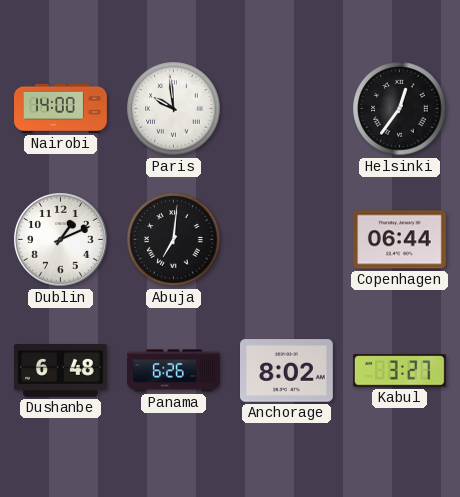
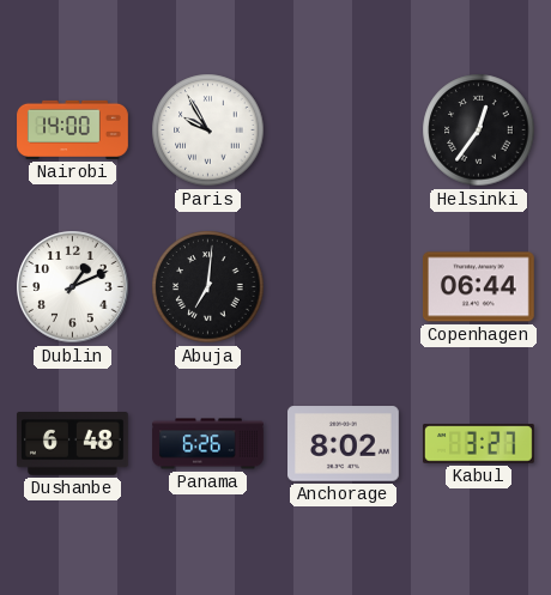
Paris: 9:59 -> 9:55 (208, 130)
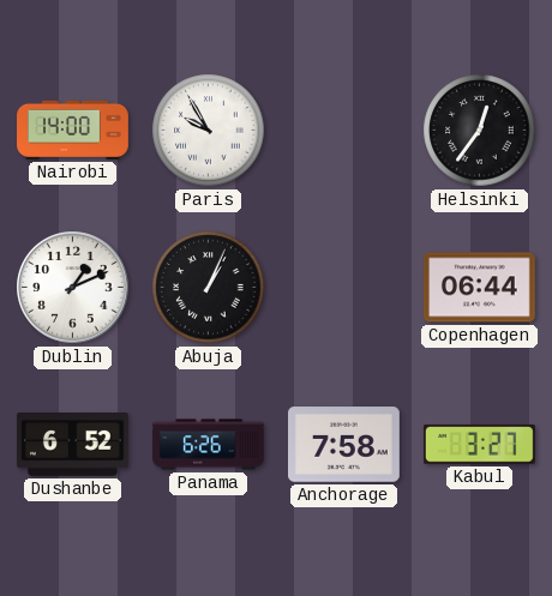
Abuja: 7:01 -> 1:04 (209, 288)
Dushanbe: 6:48 -> 6:52 (72, 445)
Anchorage: 8:02 -> 7:58 (344, 445)
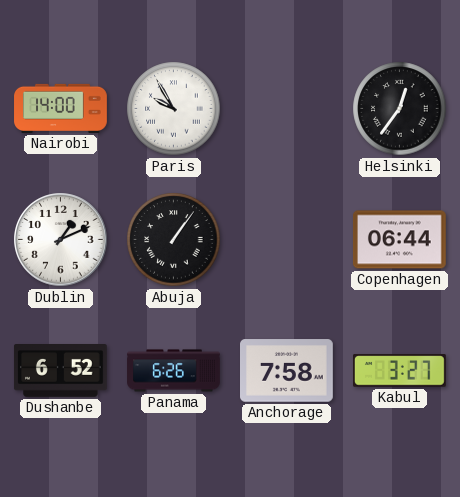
Abuja: 1:04 -> 1:06 (174, 240)
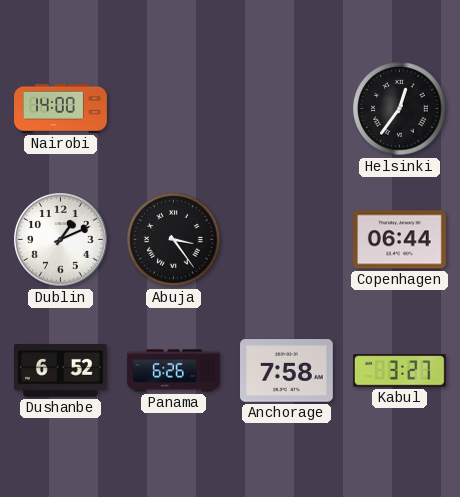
Paris: 9:55 -> none (174, 109)
Abuja: 1:06 -> 3:24 (174, 240)
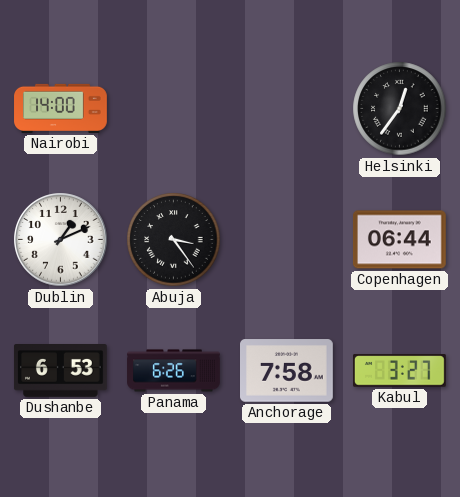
Dushanbe: 6:52 -> 6:53 (60, 371)
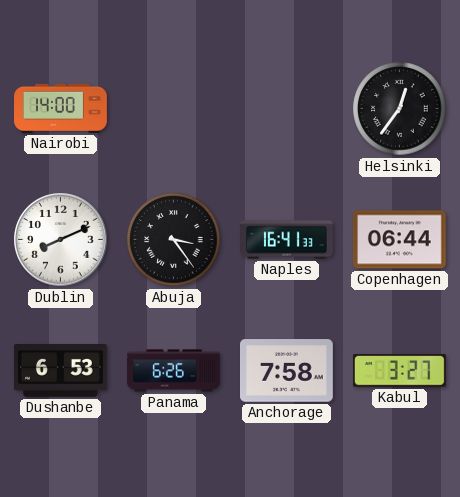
Dublin: 1:11 -> 8:11 (61, 240)
Naples: none -> 16:41 (287, 240)
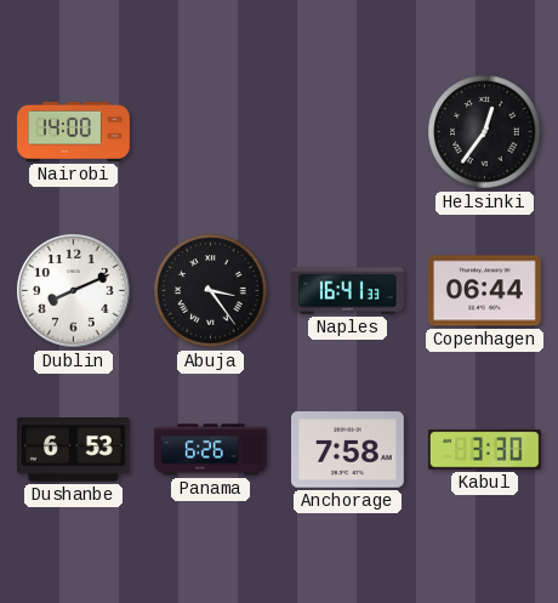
Kabul: 3:27 -> 3:30 (485, 450)
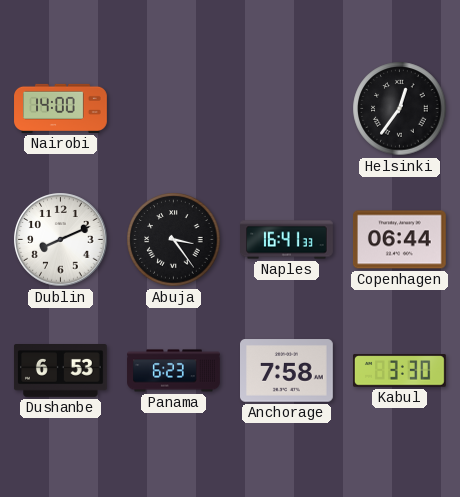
Panama: 6:26 -> 6:23 (174, 371)
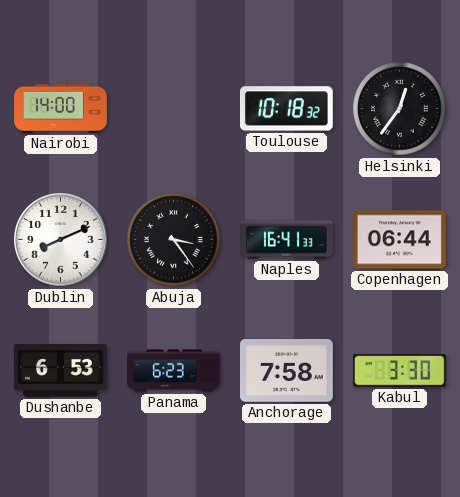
Toulouse: none -> 10:18 (286, 109)
